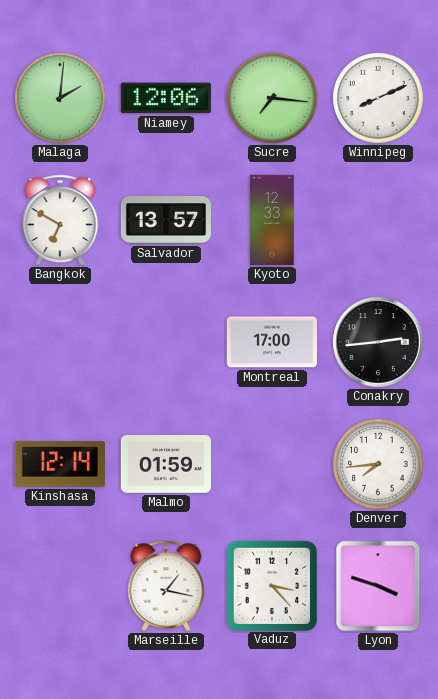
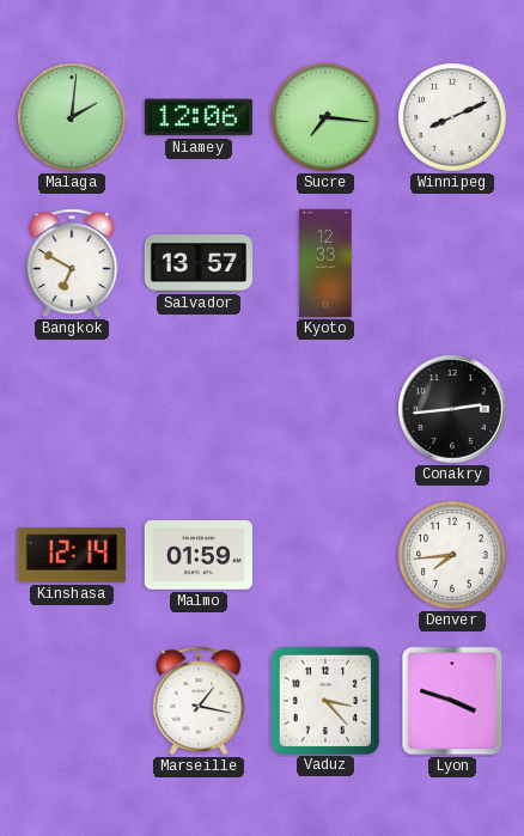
Montreal: 17:00 -> none (272, 342)
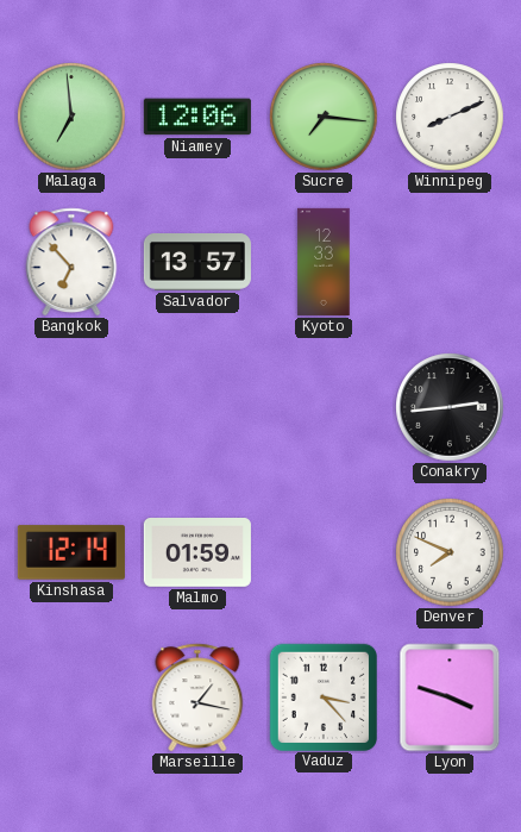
Malaga: 2:01 -> 6:59 (71, 117)
Bangkok: 6:50 -> 6:53 (71, 262)
Denver: 7:44 -> 7:49 (450, 552)
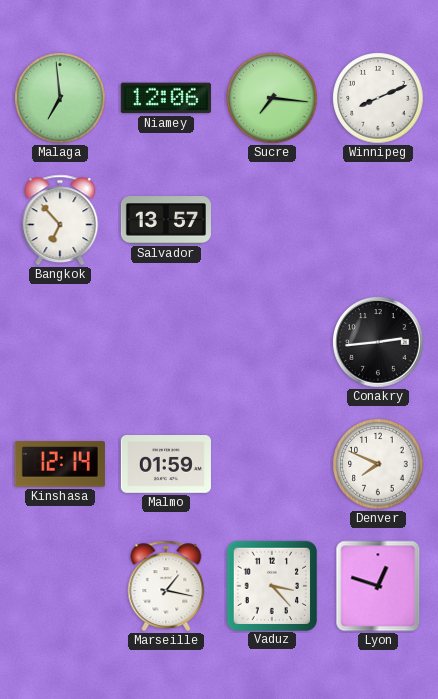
Kyoto: 12:33 -> none (324, 262)
Lyon: 3:48 -> 12:48 (378, 586)
